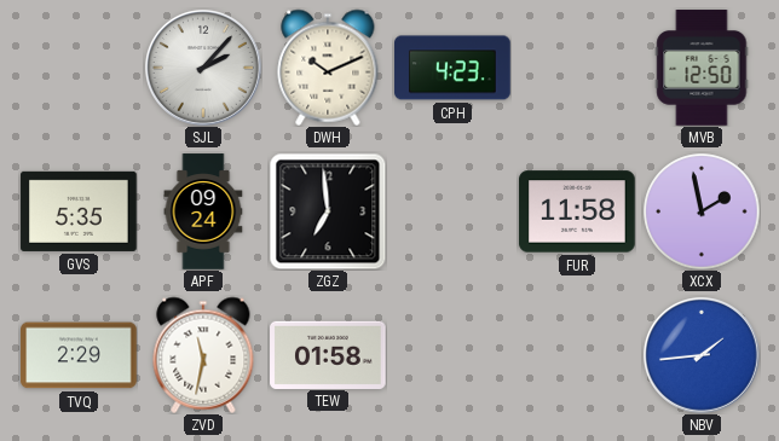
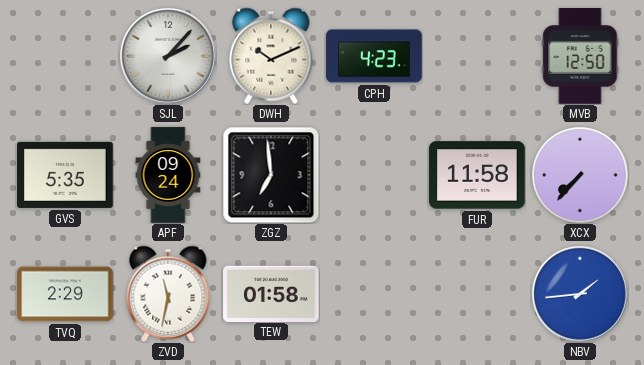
XCX: 1:58 -> 7:37 (580, 175)
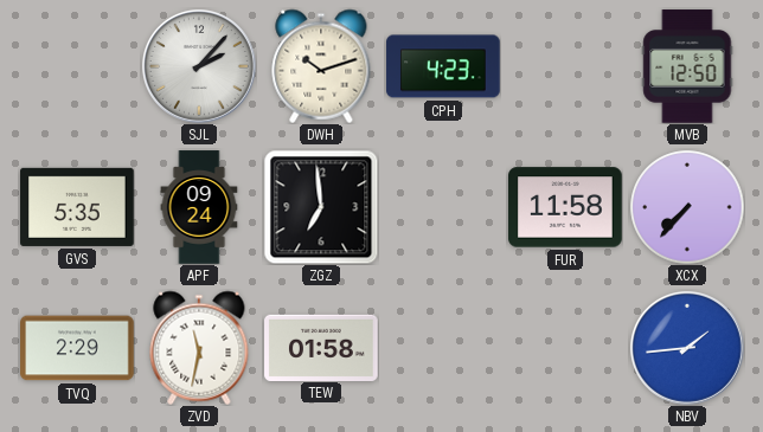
DWH: 10:11 -> 10:12 (321, 66)
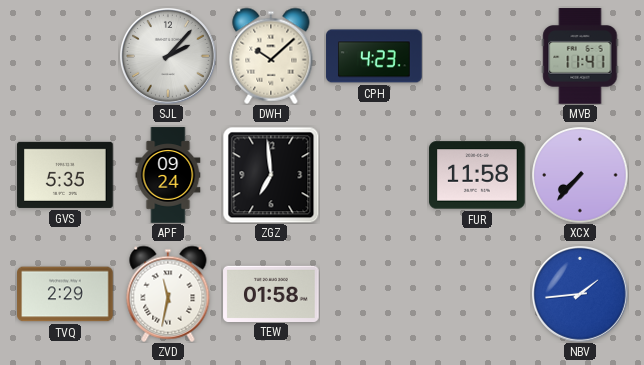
DWH: 10:12 -> 10:08 (271, 56)
MVB: 12:50 -> 11:41 (580, 56)
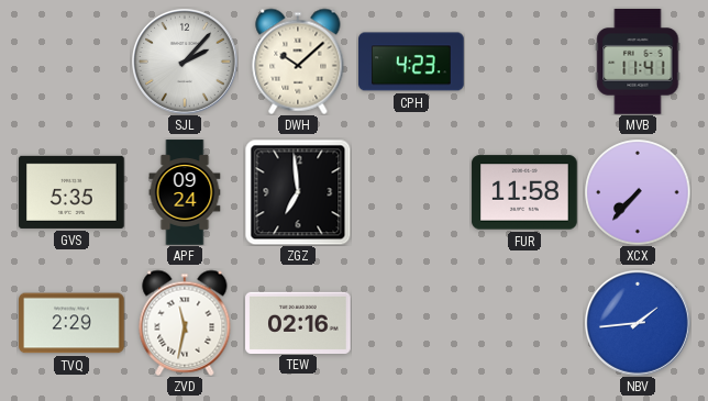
TEW: 01:58 -> 02:16 (298, 322)
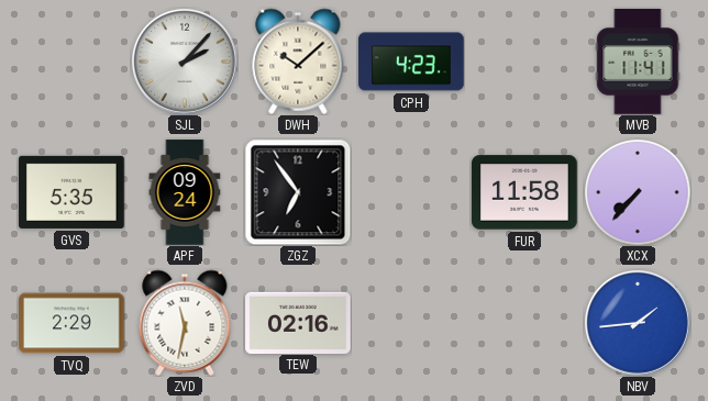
ZGZ: 6:59 -> 6:54 (298, 192)
